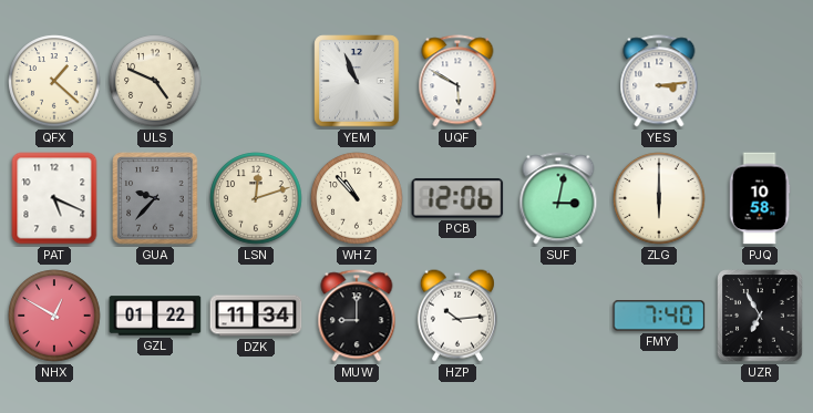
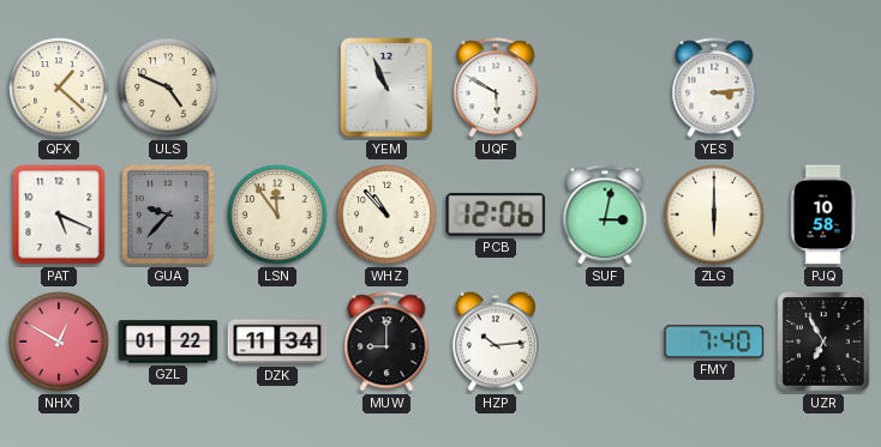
LSN: 12:12 -> 11:54 (277, 215)
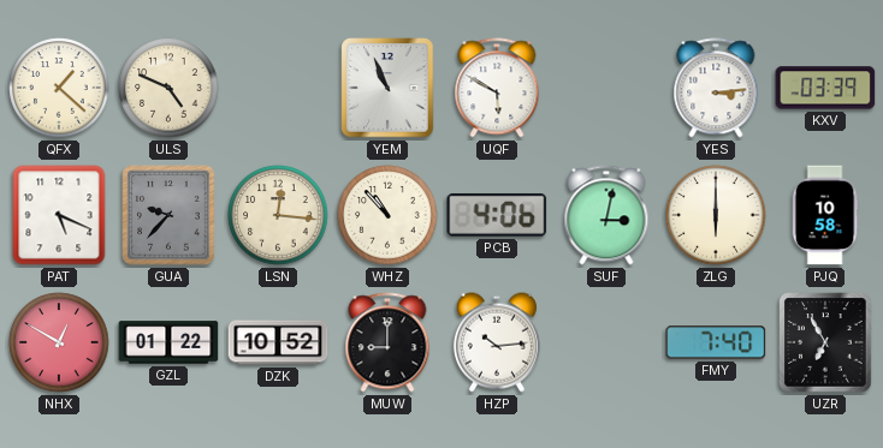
KXV: none -> 03:39 (825, 88)
LSN: 11:54 -> 12:16 (278, 215)
PCB: 12:06 -> 4:06 (497, 215)
DZK: 11:34 -> 10:52 (278, 342)
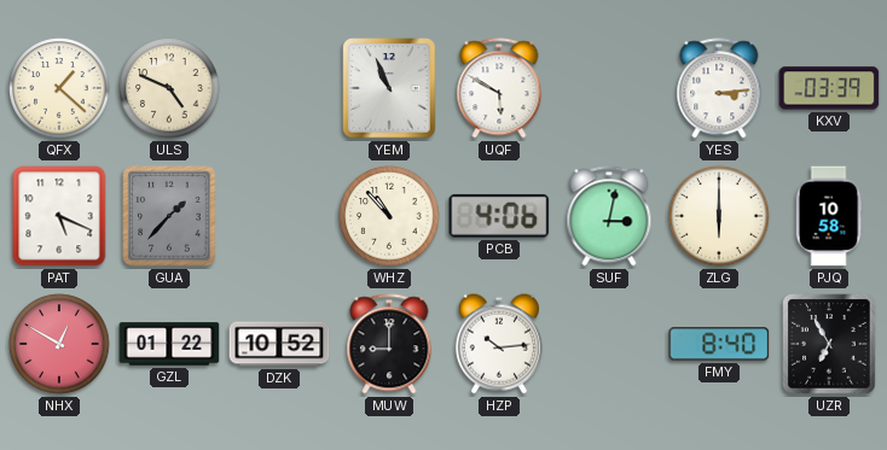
GUA: 9:37 -> 1:37 (169, 216)
LSN: 12:16 -> none (278, 215)
FMY: 7:40 -> 8:40 (719, 344)
